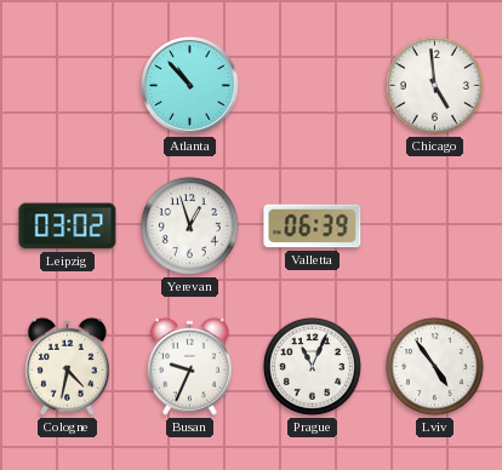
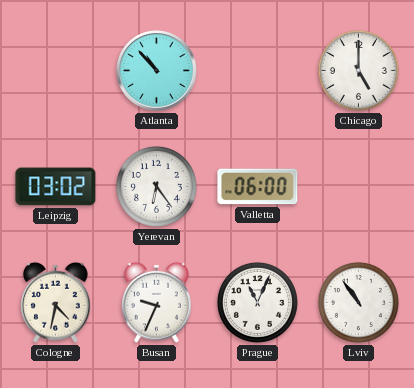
Chicago: 4:59 -> 5:00 (358, 70)
Yerevan: 12:57 -> 6:24 (156, 186)
Valletta: 06:39 -> 06:00 (258, 187)
Lviv: 4:54 -> 10:54 (358, 302)
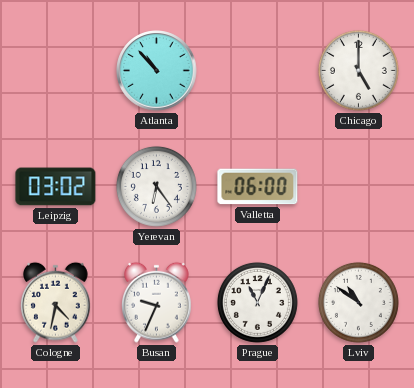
Lviv: 10:54 -> 10:51 (358, 302)
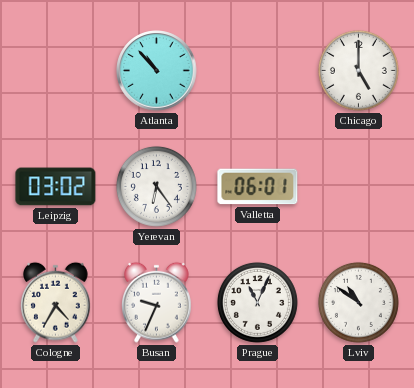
Valletta: 06:00 -> 06:01 (258, 187)
Cologne: 4:32 -> 4:35 (56, 302)
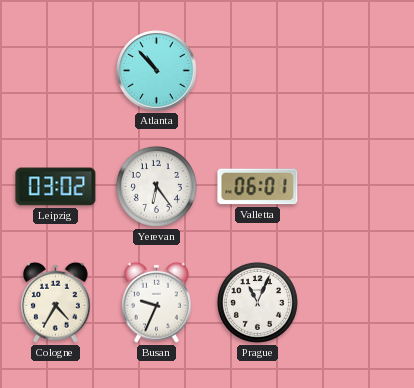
Chicago: 5:00 -> none (358, 70)
Lviv: 10:51 -> none (358, 302)
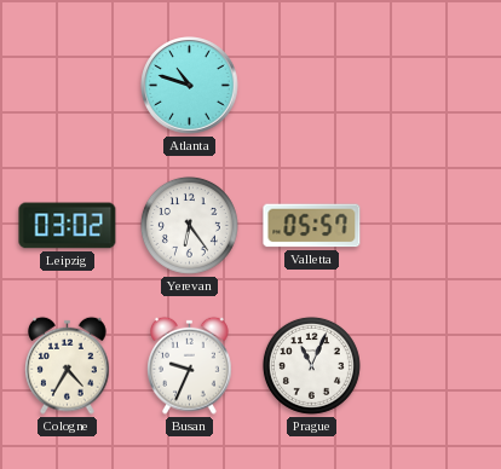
Atlanta: 10:53 -> 10:48 (190, 86)
Valletta: 06:01 -> 05:57 (312, 226)
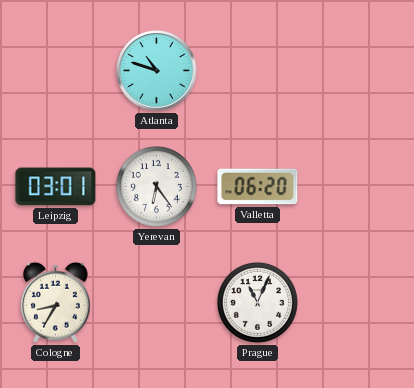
Leipzig: 03:02 -> 03:01 (56, 187)
Valletta: 05:57 -> 06:20 (258, 187)
Cologne: 4:35 -> 8:35 (56, 302)
Busan: 9:34 -> none (190, 365)
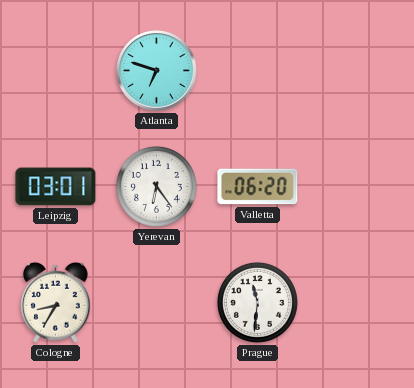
Atlanta: 10:48 -> 6:48 (157, 71)
Prague: 11:04 -> 11:31 (257, 302)
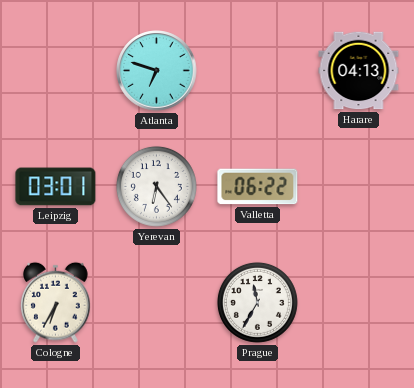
Harare: none -> 04:13 (359, 71)
Valletta: 06:20 -> 06:22 (258, 187)
Cologne: 8:35 -> 6:35 (56, 302)
Prague: 11:31 -> 11:35 (257, 302)
